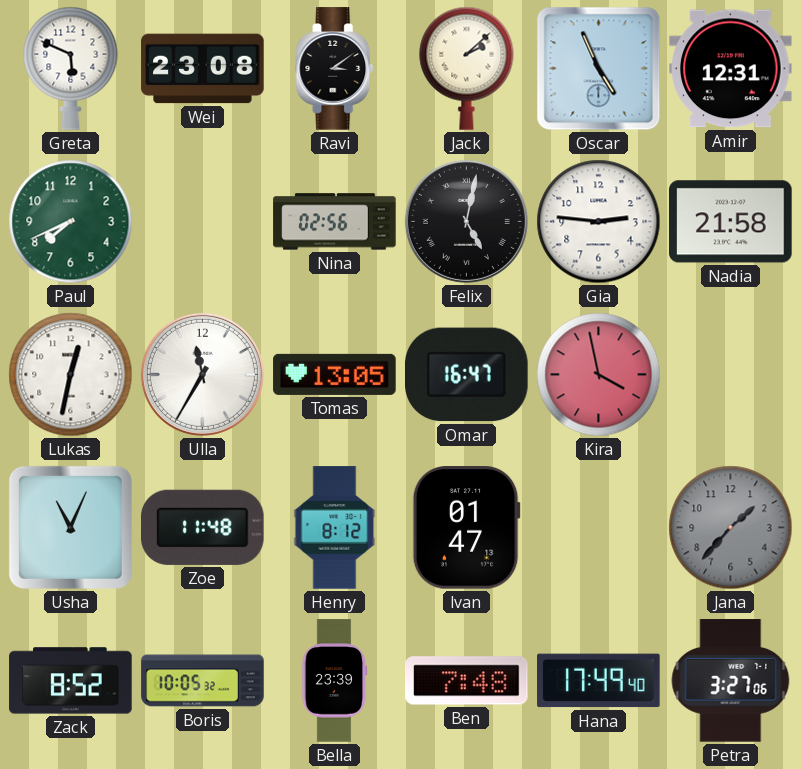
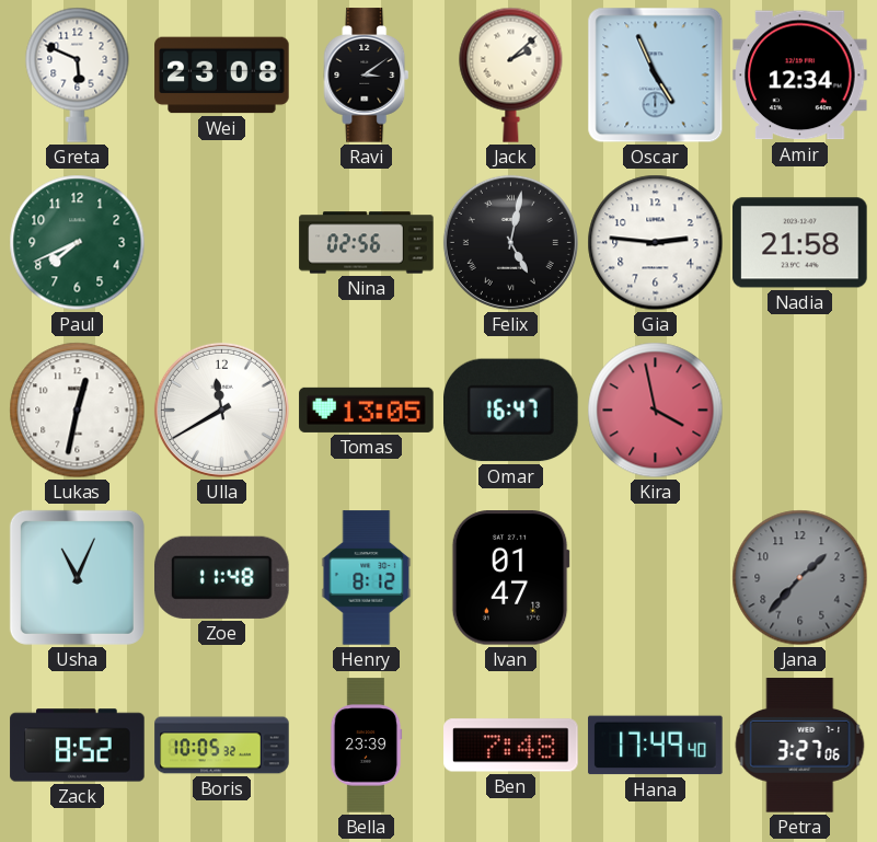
Amir: 12:31 -> 12:34 (800, 76)
Ulla: 11:35 -> 11:40 (221, 410)
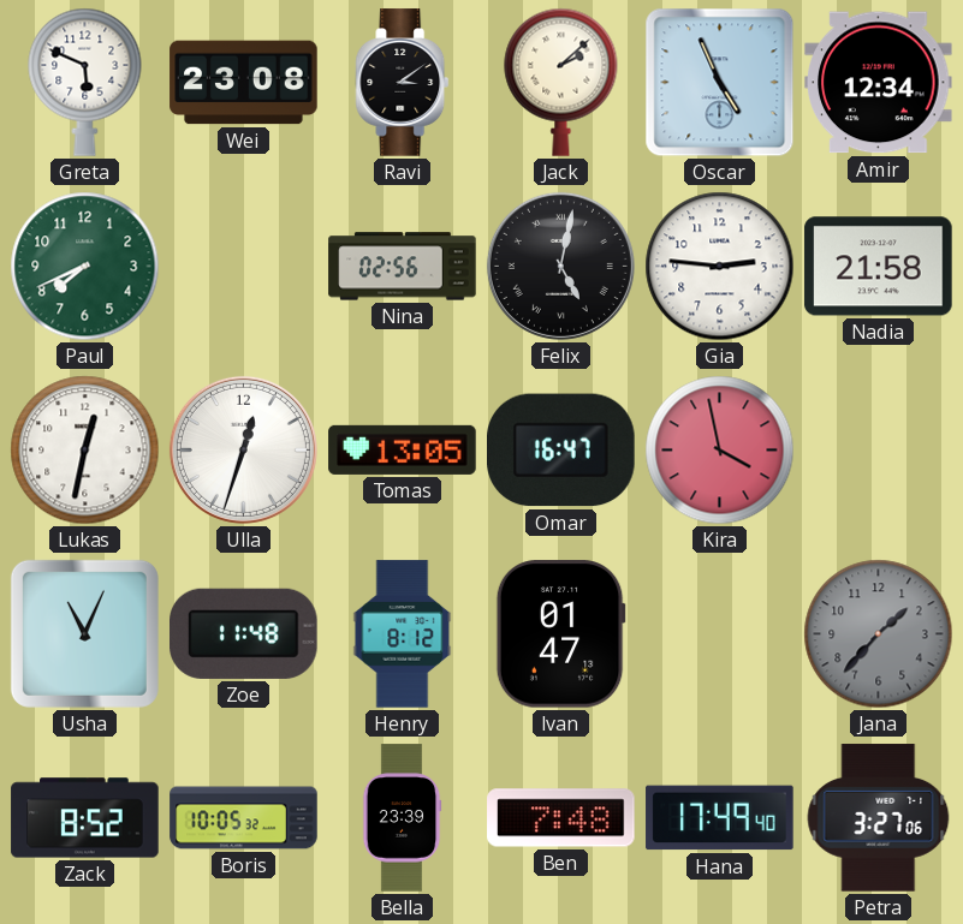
Ulla: 11:40 -> 12:33 (243, 449)
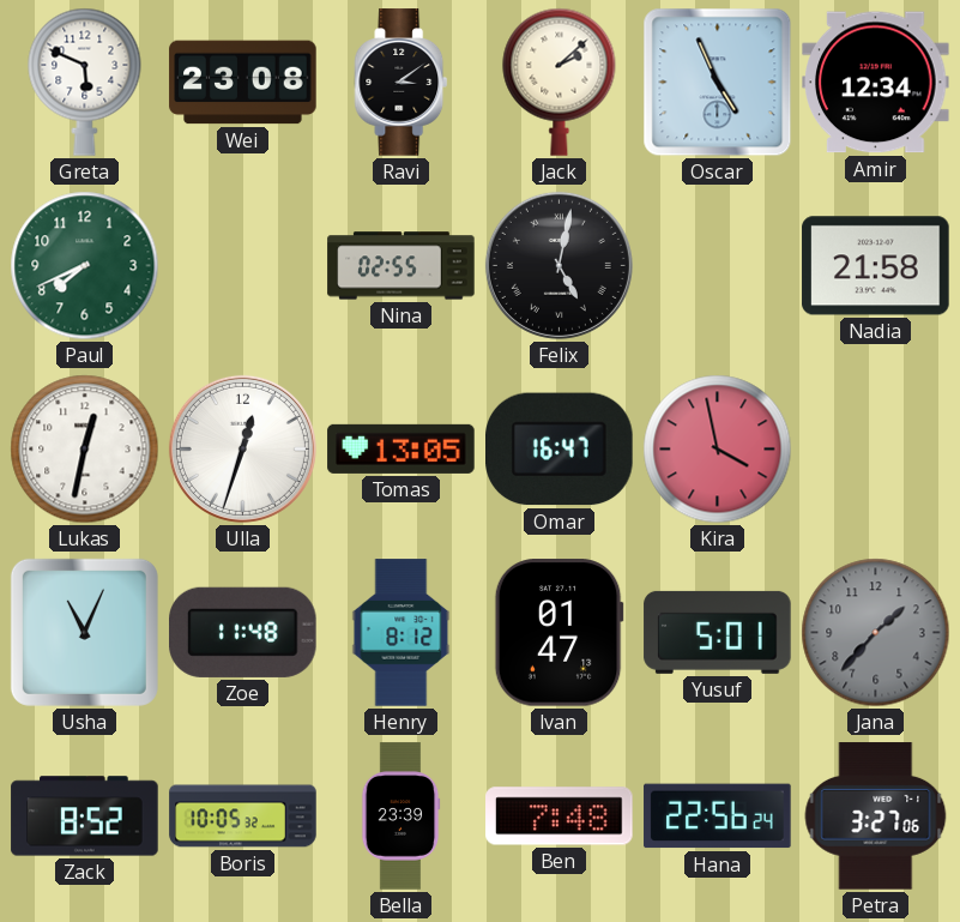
Nina: 02:56 -> 02:55 (401, 266)
Gia: 2:46 -> none (720, 267)
Yusuf: none -> 5:01 (718, 632)
Hana: 17:49 -> 22:56 (718, 816)
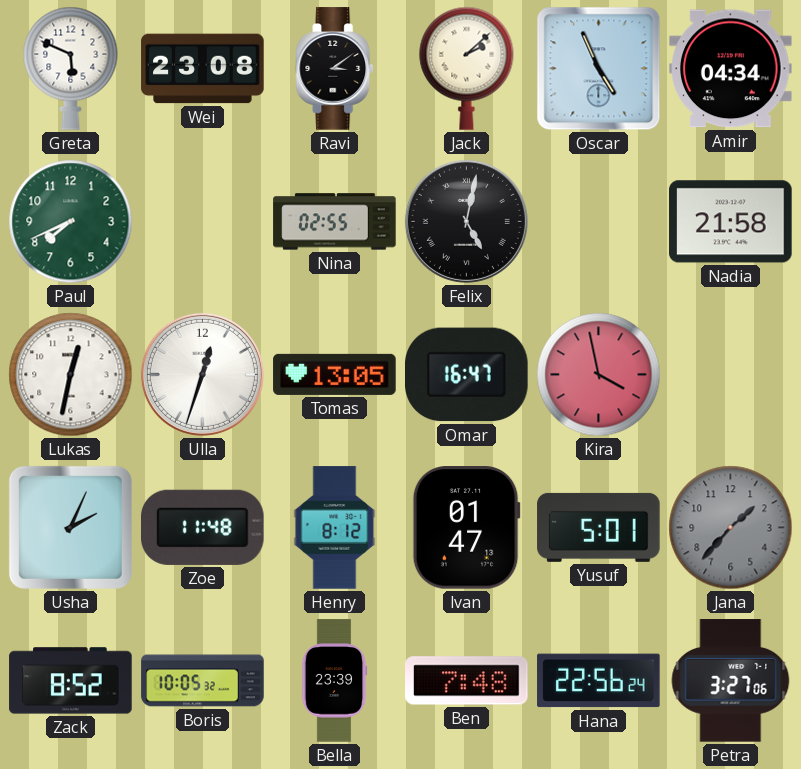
Amir: 12:34 -> 04:34 (731, 69)
Usha: 11:04 -> 2:04 (70, 527)
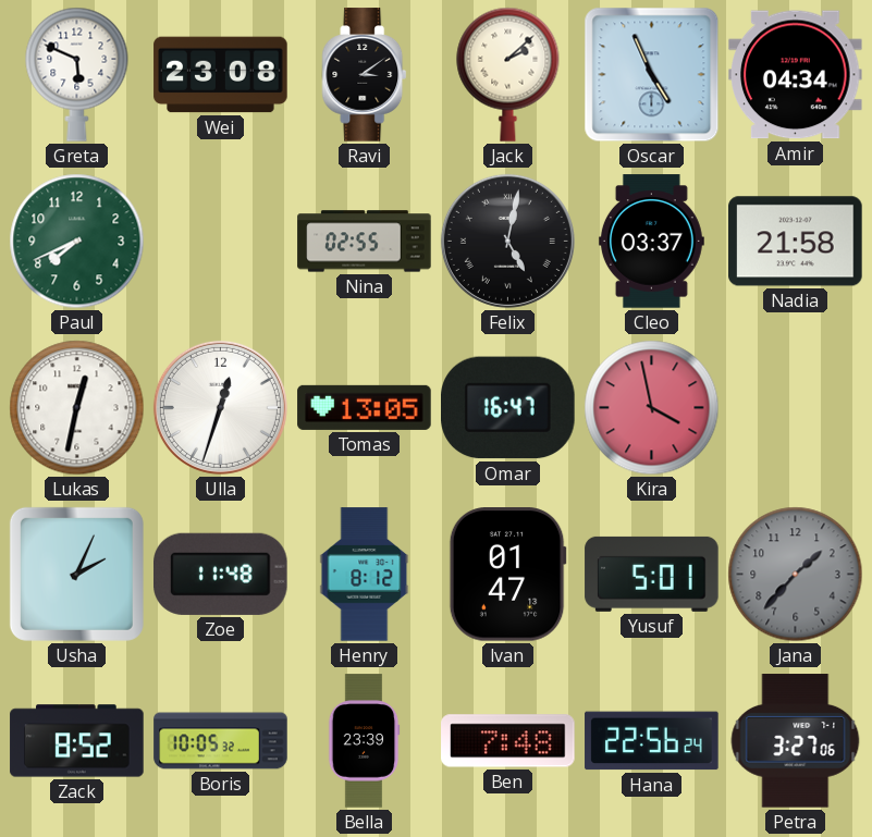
Cleo: none -> 03:37 (651, 242)
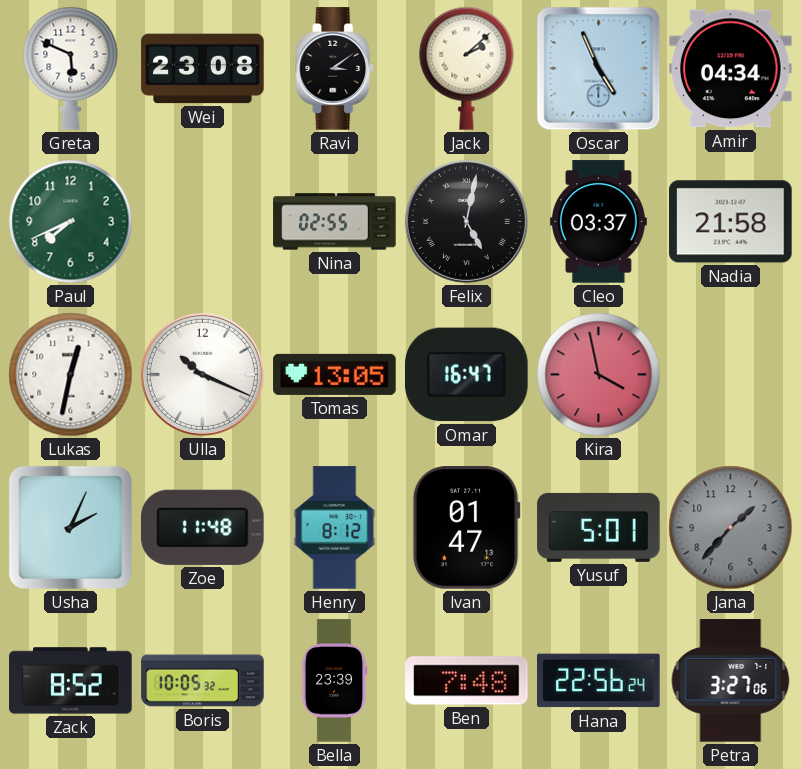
Ulla: 12:33 -> 10:19 (202, 374)
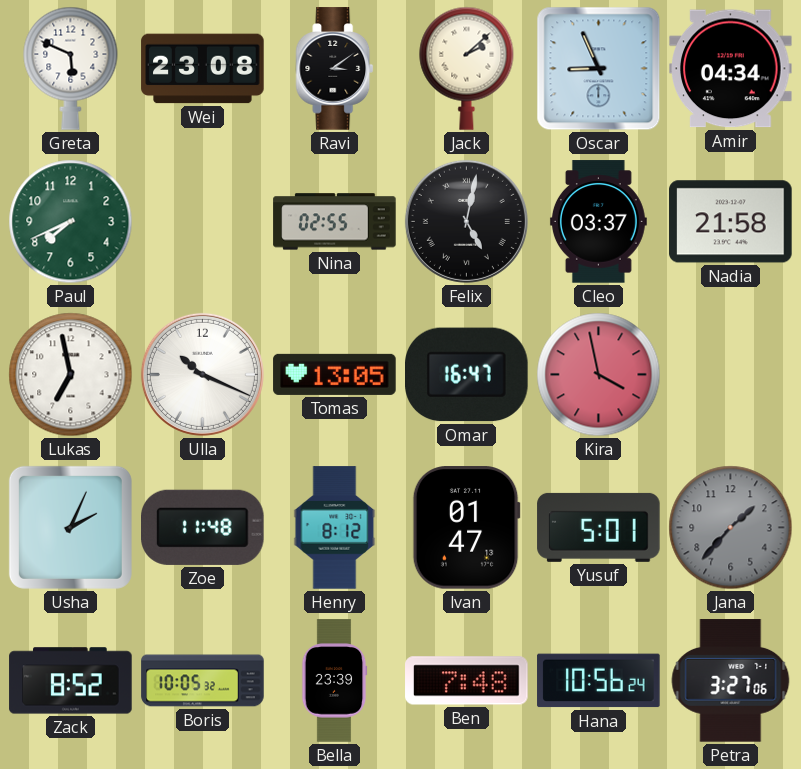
Oscar: 4:56 -> 8:56 (599, 69)
Lukas: 12:32 -> 6:58 (71, 375)
Hana: 22:56 -> 10:56 (599, 681)
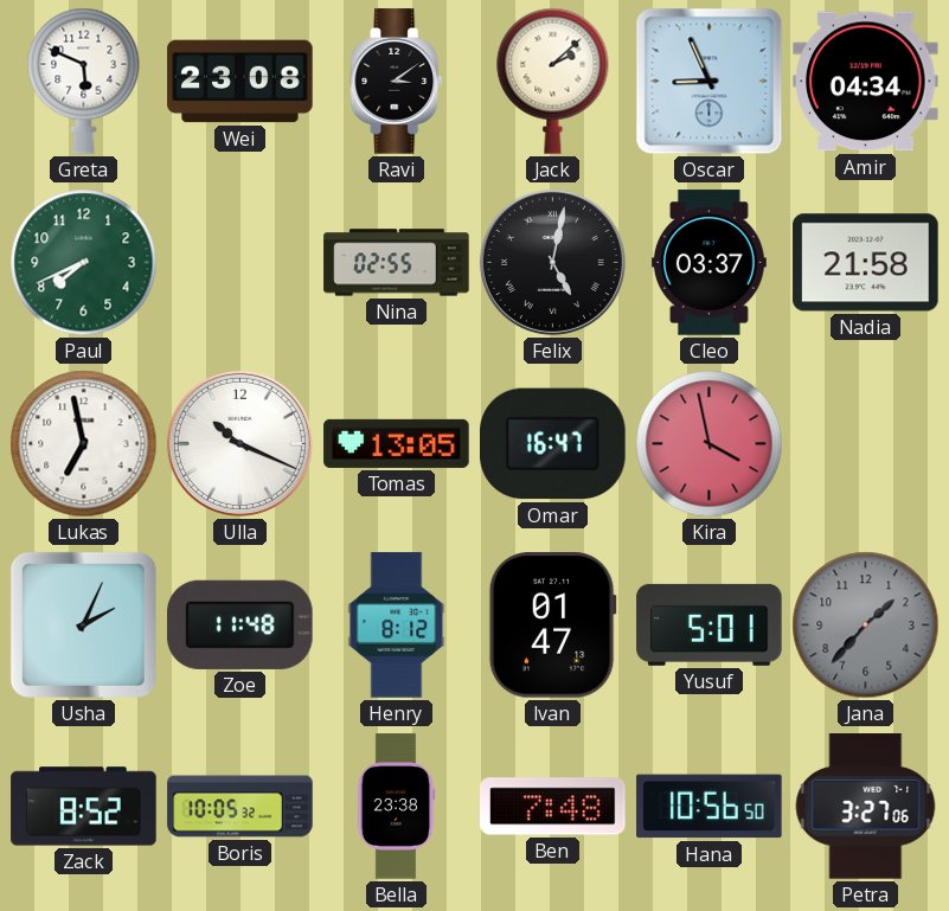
Bella: 23:39 -> 23:38 (396, 807)
Hana: 10:56:24 -> 10:56:50 (710, 807)
